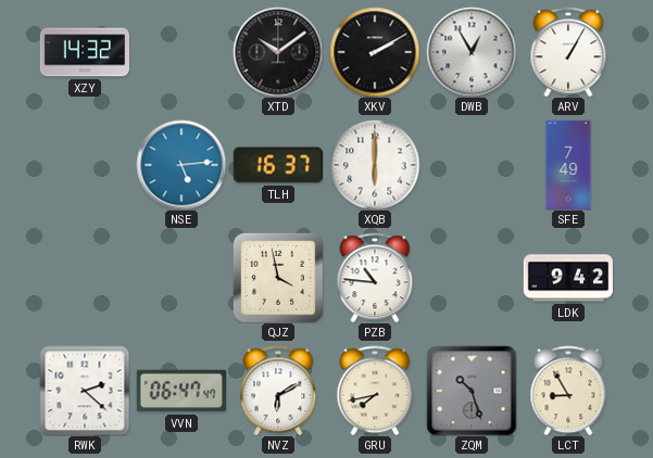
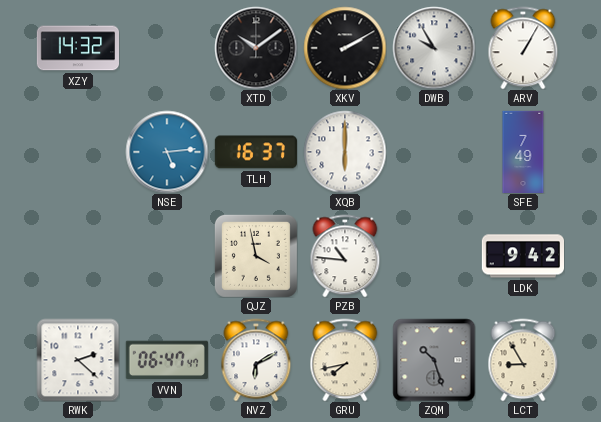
DWB: 12:55 -> 9:55 (434, 48)
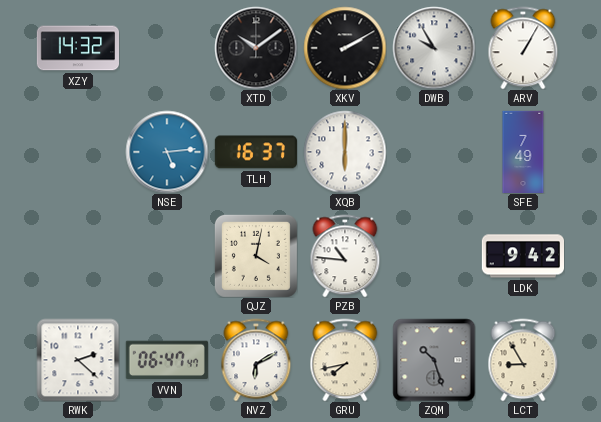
QJZ: 3:58 -> 4:02 (256, 256)
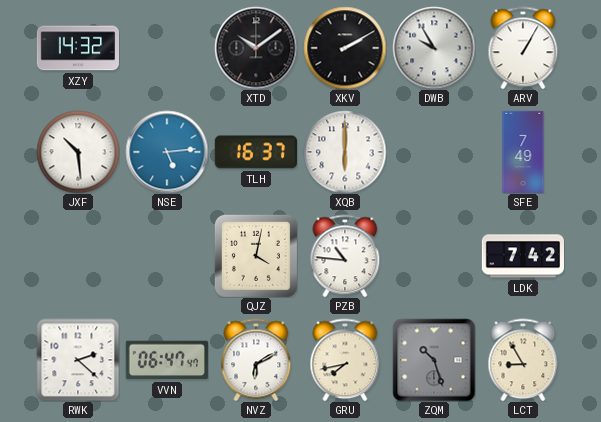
JXF: none -> 10:29 (78, 152)
LDK: 9:42 -> 7:42 (522, 256)
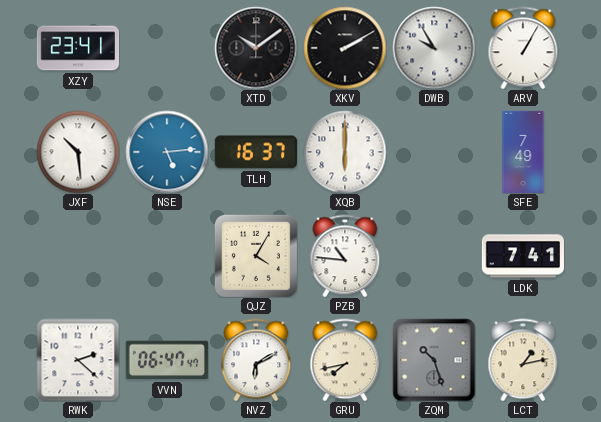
XZY: 14:32 -> 23:41 (77, 48)
QJZ: 4:02 -> 4:05 (256, 256)
LDK: 7:42 -> 7:41 (522, 256)
LCT: 8:55 -> 1:13 (523, 360)
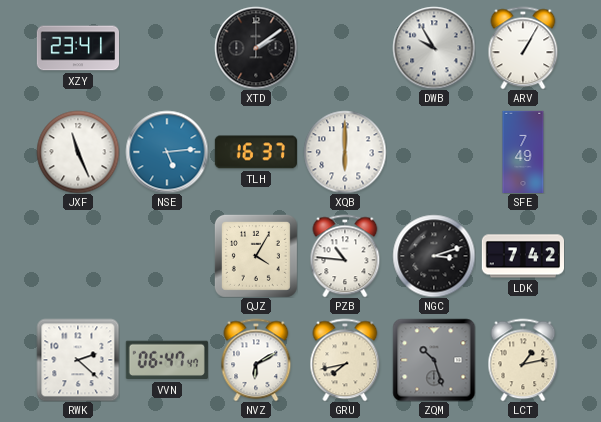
XTD: 10:09 -> 2:09 (256, 48)
XKV: 2:10 -> none (345, 48)
JXF: 10:29 -> 11:26 (78, 152)
NGC: none -> 3:12 (434, 256)
LDK: 7:41 -> 7:42 (522, 256)
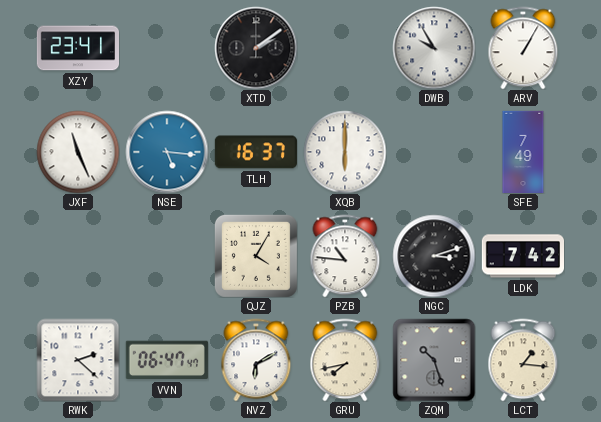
NSE: 5:14 -> 5:16 (167, 152)
LCT: 1:13 -> 1:16 (523, 360)
